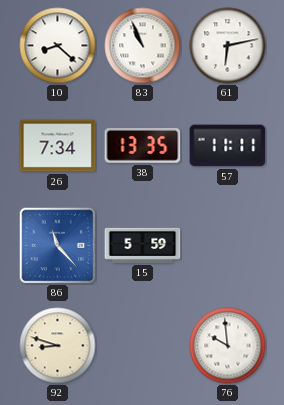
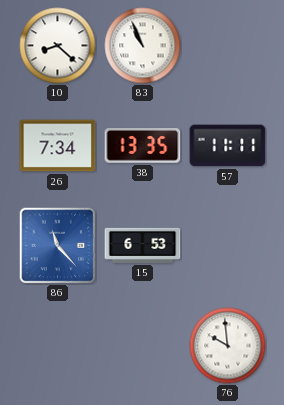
61: 6:13 -> none (228, 46)
15: 5:59 -> 6:53 (143, 245)
92: 8:48 -> none (58, 346)
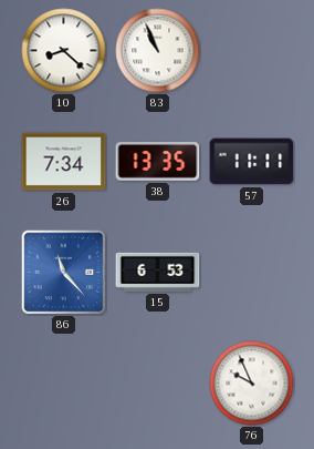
76: 9:59 -> 9:56 (252, 384)
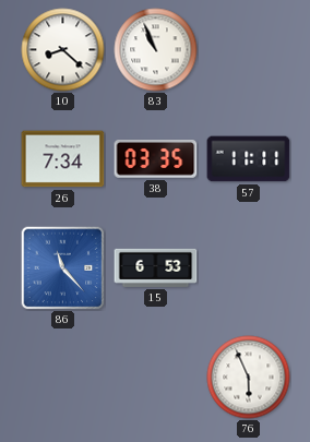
38: 13:35 -> 03:35 (156, 159)
76: 9:56 -> 5:56 (249, 378)
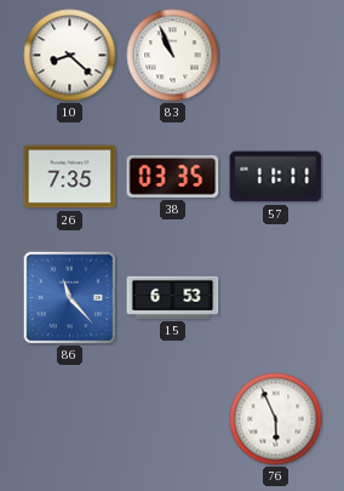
26: 7:34 -> 7:35 (70, 177)
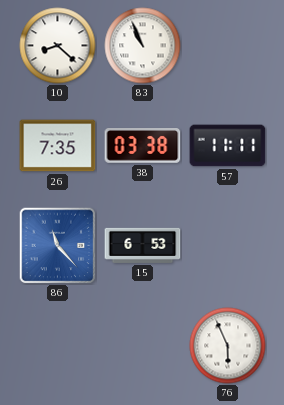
38: 03:35 -> 03:38 (143, 146)
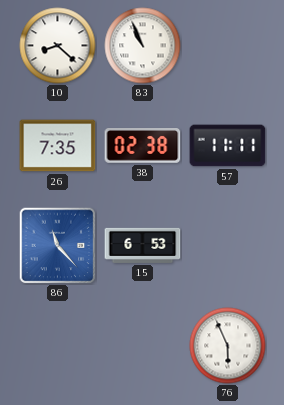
38: 03:38 -> 02:38 (143, 146)
